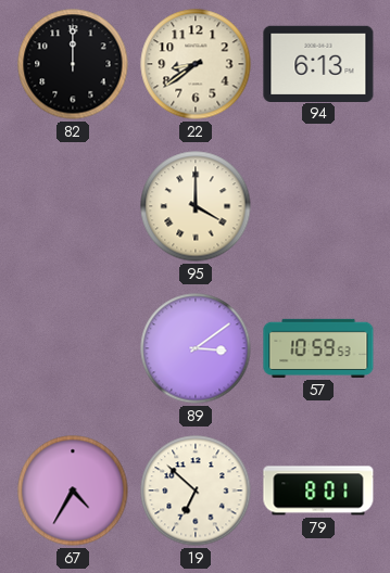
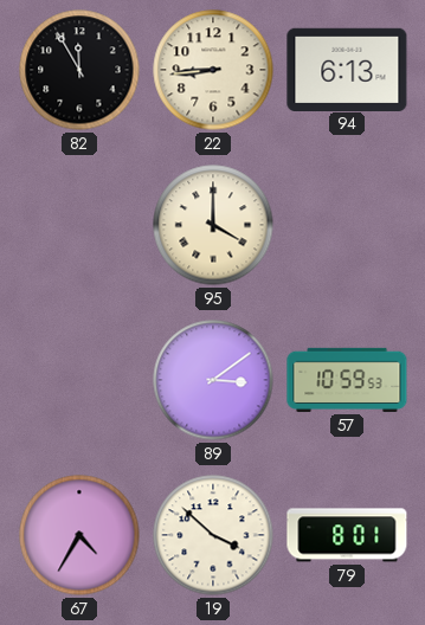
82: 12:00 -> 11:55 (79, 70)
22: 8:39 -> 8:44 (213, 70)
19: 6:52 -> 3:52 (213, 535)
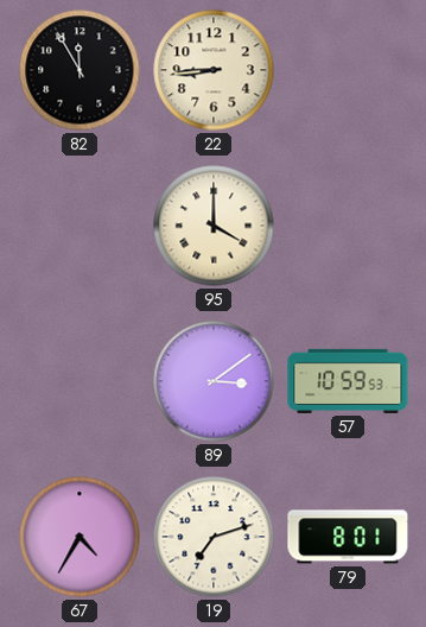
94: 6:13 -> none (347, 69)
19: 3:52 -> 7:12 (214, 537)
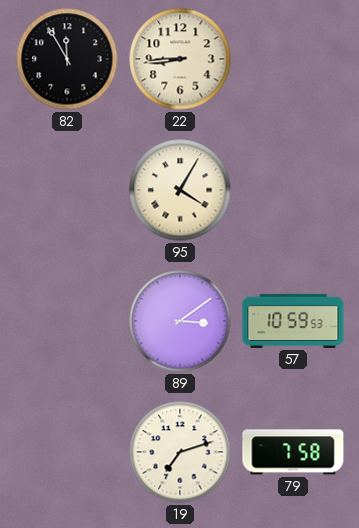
95: 4:00 -> 4:05 (180, 190)
67: 4:35 -> none (80, 537)
79: 8:01 -> 7:58 (293, 452)
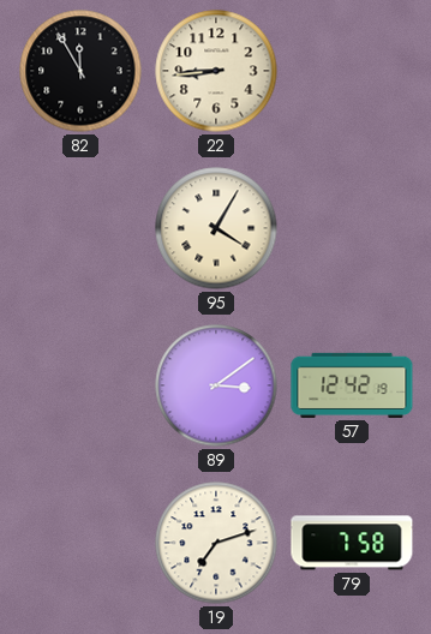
57: 10:59 -> 12:42 (352, 385)
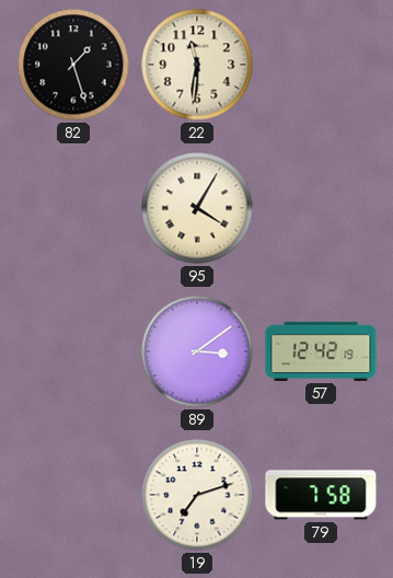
82: 11:55 -> 1:27 (73, 65)
22: 8:44 -> 11:31 (197, 65)
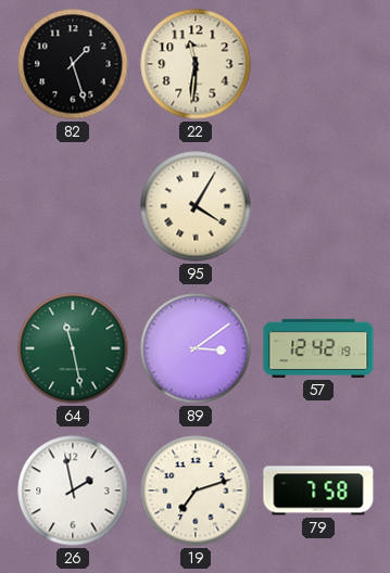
64: none -> 11:28 (73, 348)
26: none -> 1:58 (73, 491)
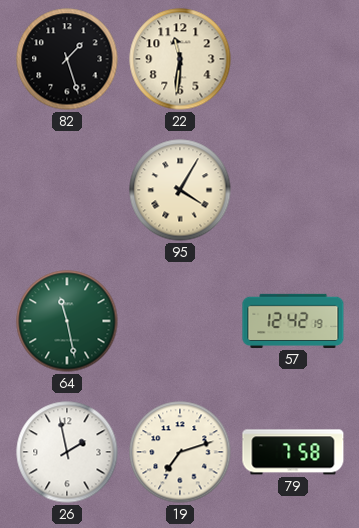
89: 3:09 -> none (196, 348)
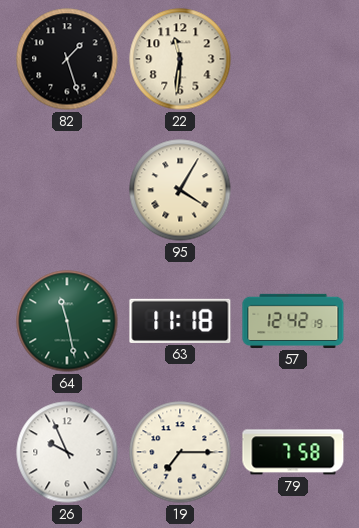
63: none -> 11:18 (180, 321)
26: 1:58 -> 9:56 (67, 452)
19: 7:12 -> 7:15 (180, 452)
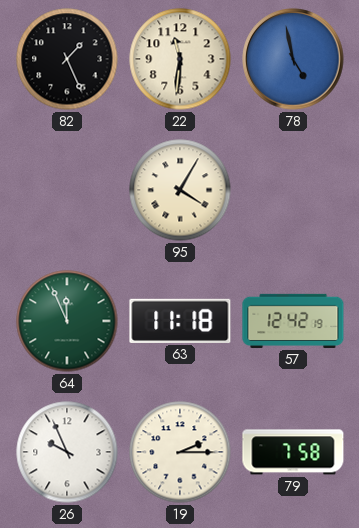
82: 1:27 -> 1:26 (67, 59)
78: none -> 4:58 (293, 59)
64: 11:28 -> 11:56 (67, 321)
19: 7:15 -> 2:15 (180, 452)
